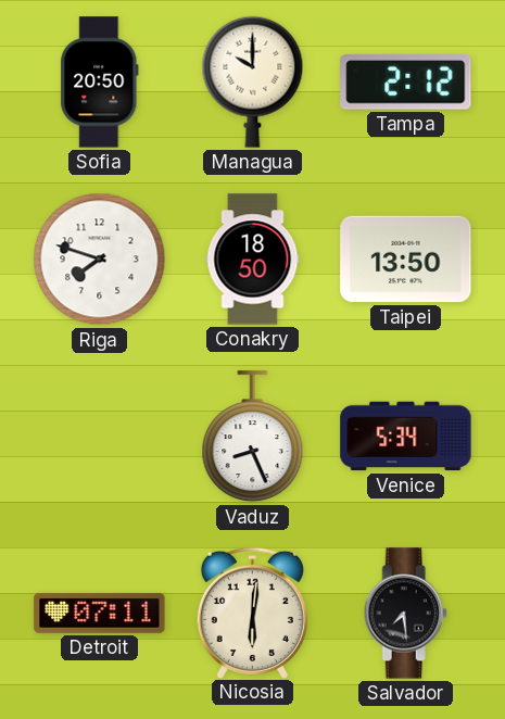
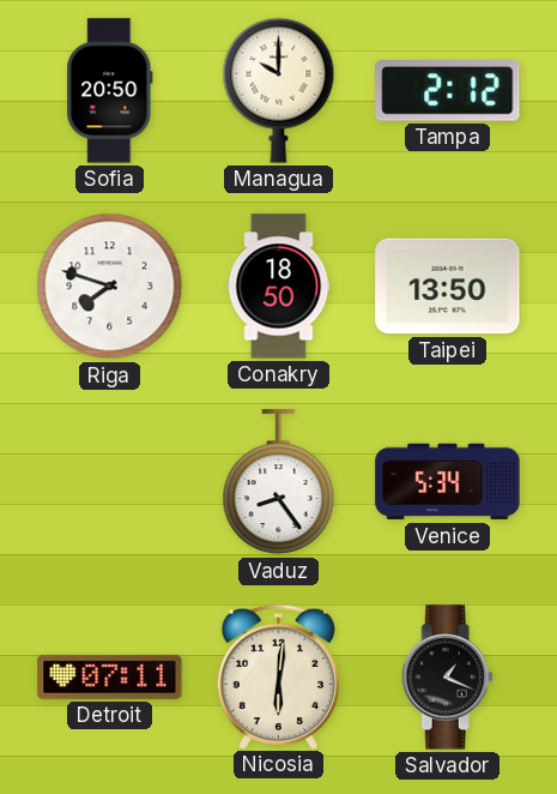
Vaduz: 8:26 -> 8:24 (279, 482)
Salvador: 7:29 -> 1:19 (447, 678)
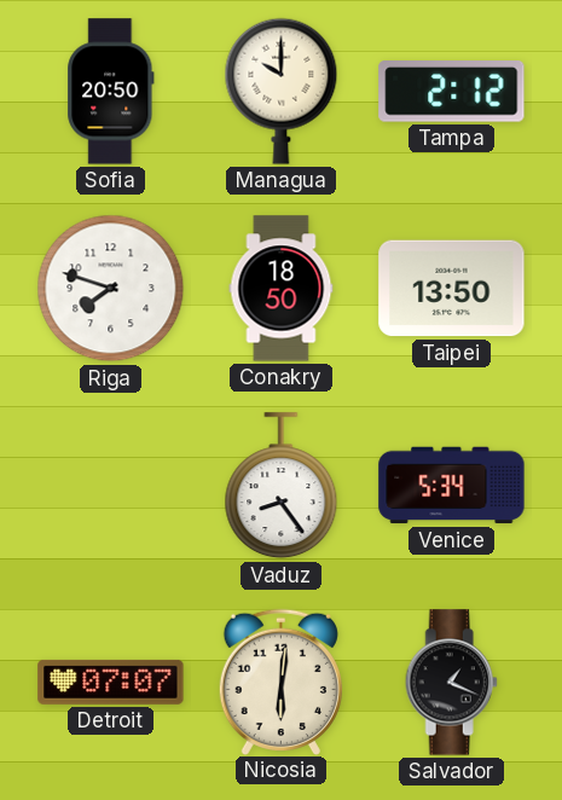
Detroit: 07:11 -> 07:07 (111, 682)
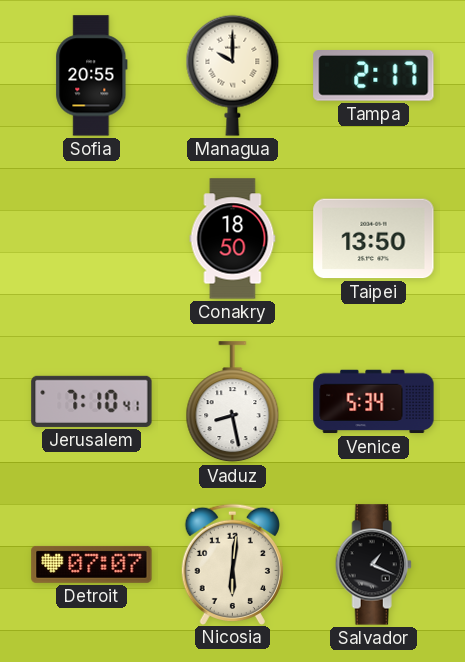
Sofia: 20:50 -> 20:55 (92, 76)
Tampa: 2:12 -> 2:17 (374, 76)
Riga: 7:48 -> none (111, 289)
Jerusalem: none -> 7:10 (92, 401)
Vaduz: 8:24 -> 8:28 (233, 402)
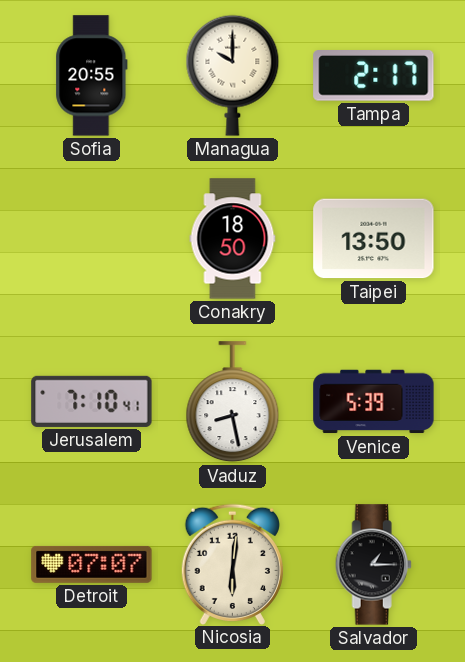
Venice: 5:34 -> 5:39 (374, 402)
Salvador: 1:19 -> 1:15 (373, 565)
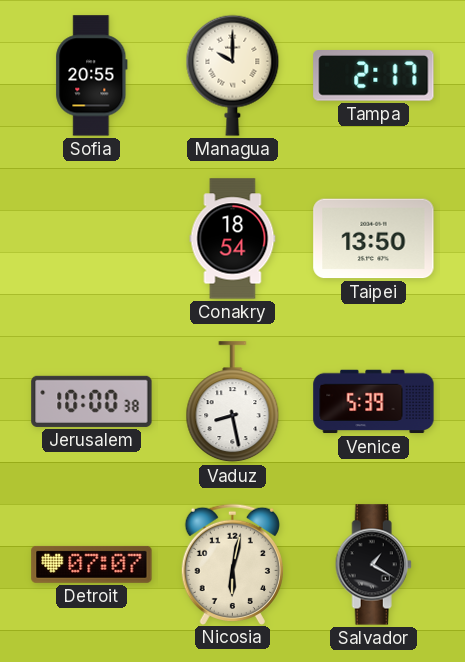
Conakry: 18:50 -> 18:54 (233, 239)
Jerusalem: 7:10 -> 10:00 (92, 401)
Nicosia: 6:01 -> 6:02 (232, 564)
Salvador: 1:15 -> 1:20 (373, 565)
